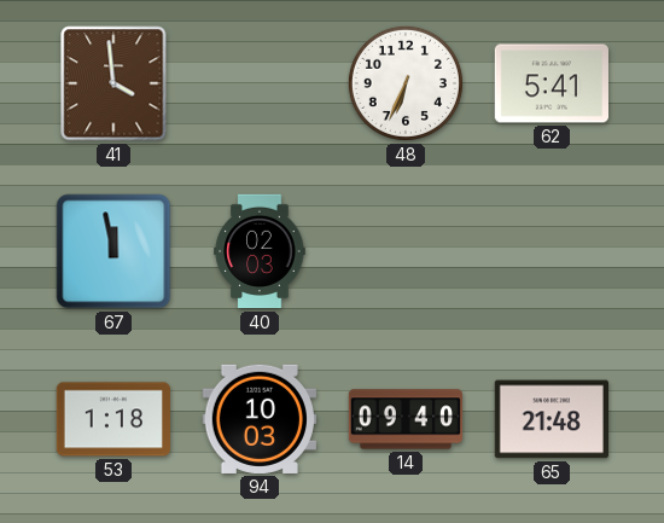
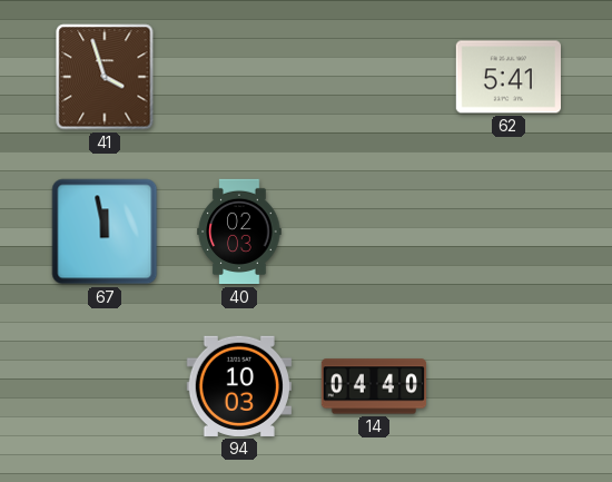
41: 3:59 -> 3:57 (105, 77)
48: 6:34 -> none (406, 83)
53: 1:18 -> none (112, 419)
14: 09:40 -> 04:40 (374, 386)
65: 21:48 -> none (551, 419)
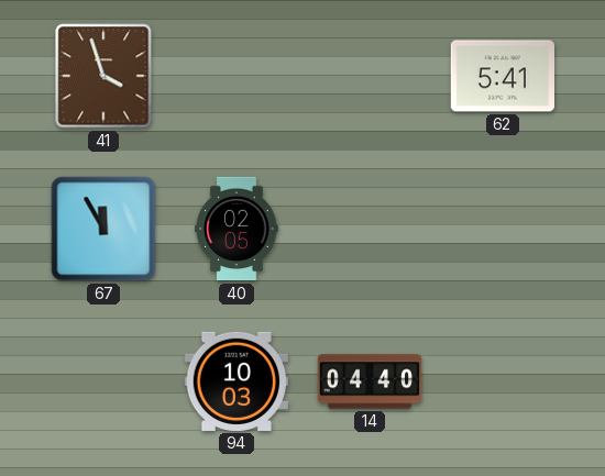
67: 11:58 -> 11:55 (103, 229)
40: 02:03 -> 02:05 (237, 229)
